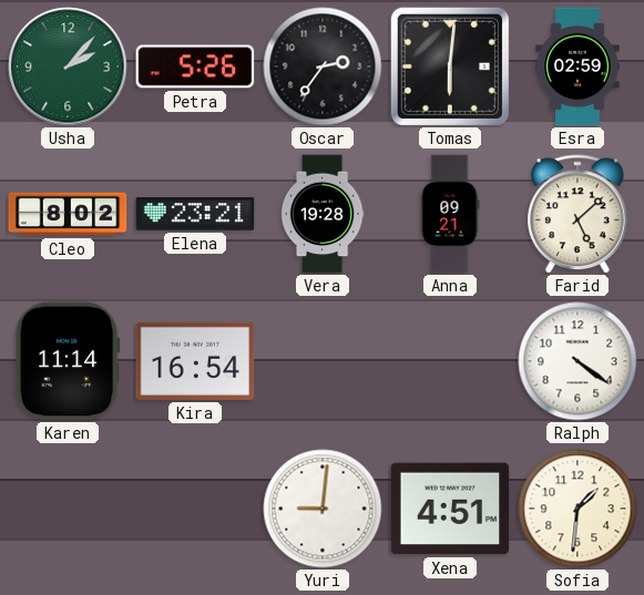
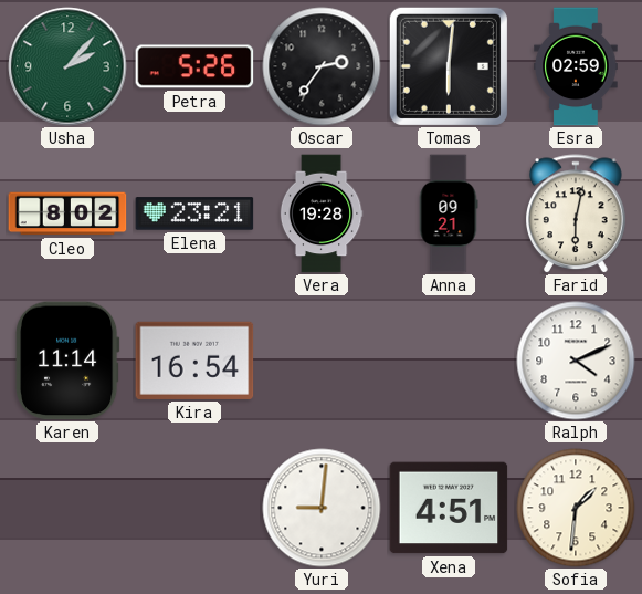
Farid: 5:08 -> 6:02 (577, 213)
Ralph: 4:21 -> 4:11 (576, 361)
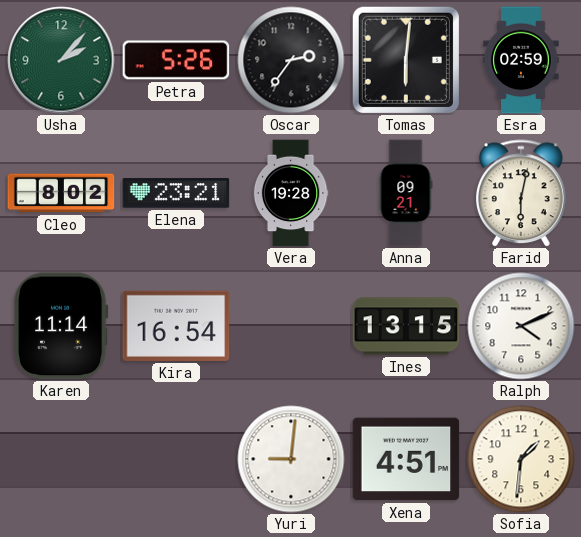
Ines: none -> 13:15 (406, 326)
